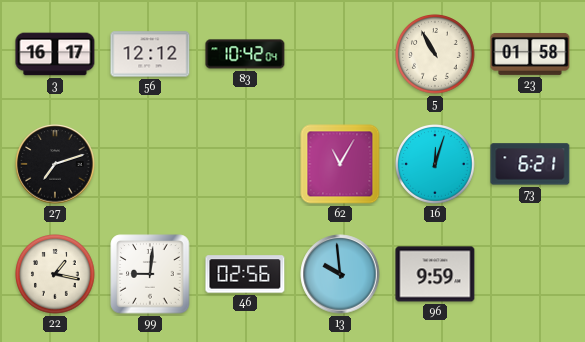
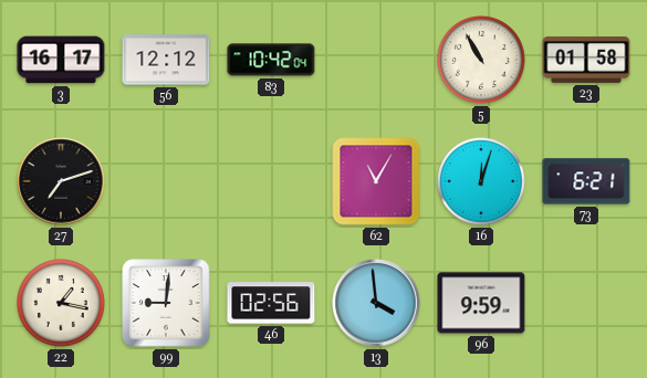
13: 9:59 -> 3:59 (376, 303)
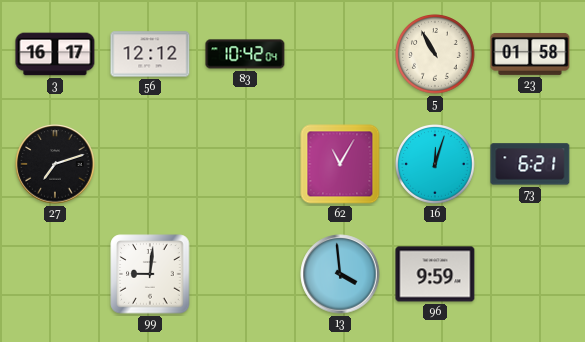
22: 1:17 -> none (61, 303)
46: 02:56 -> none (271, 303)
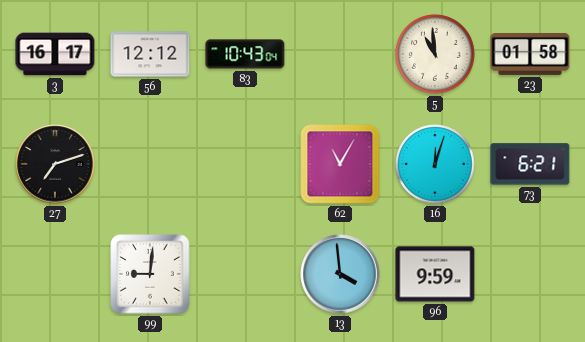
83: 10:42 -> 10:43 (245, 54)
5: 10:55 -> 10:59 (435, 54)
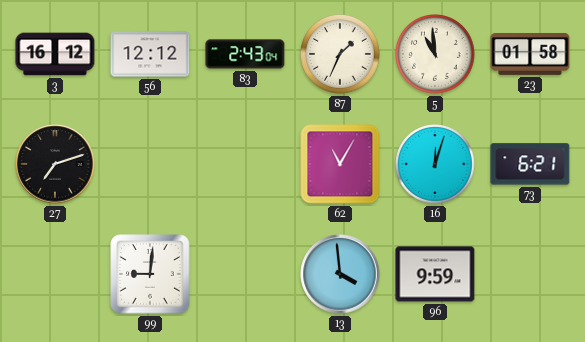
3: 16:17 -> 16:12 (55, 54)
83: 10:43 -> 2:43 (245, 54)
87: none -> 1:34 (340, 54)
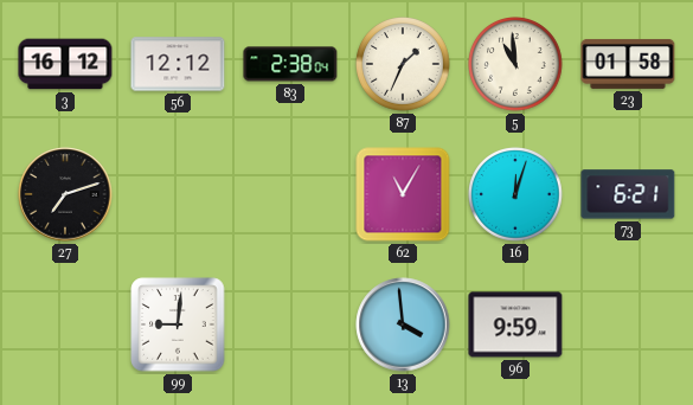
83: 2:43 -> 2:38 (290, 64)
